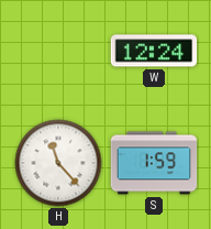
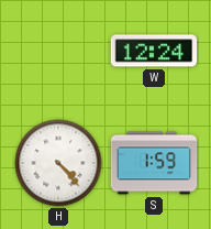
H: 11:23 -> 4:23 (58, 163)
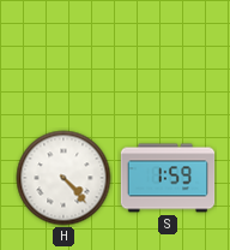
W: 12:24 -> none (154, 51)
